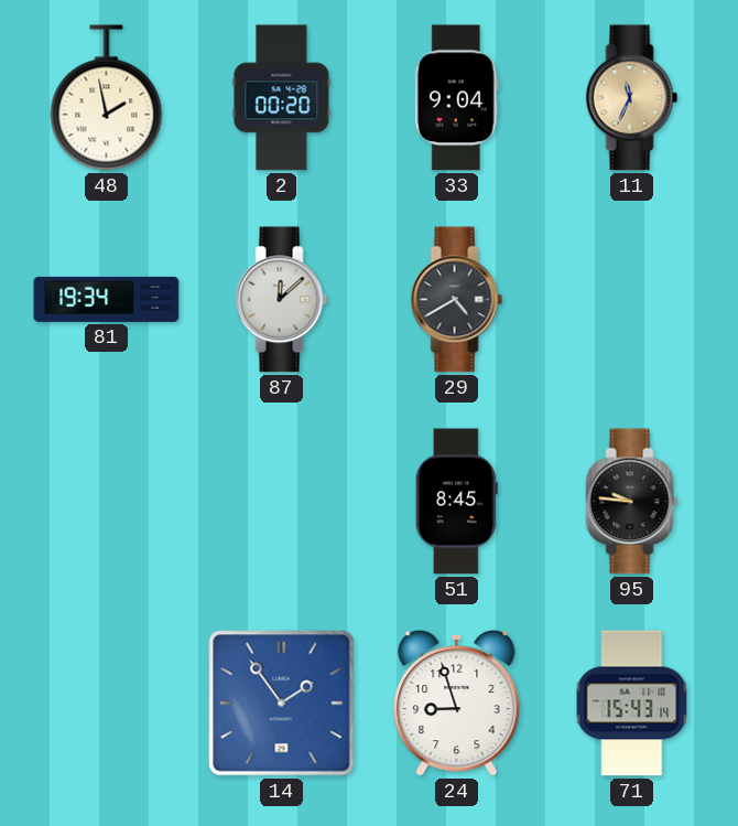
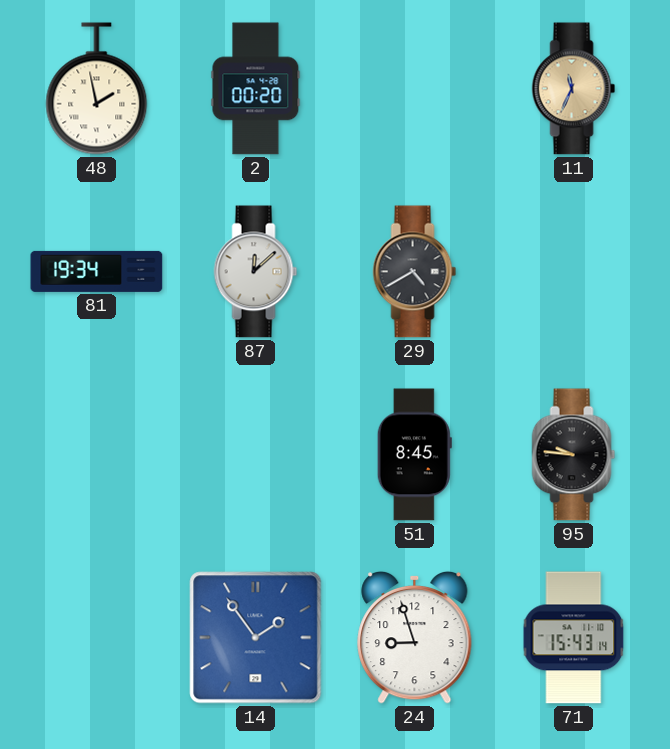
33: 9:04 -> none (456, 98)
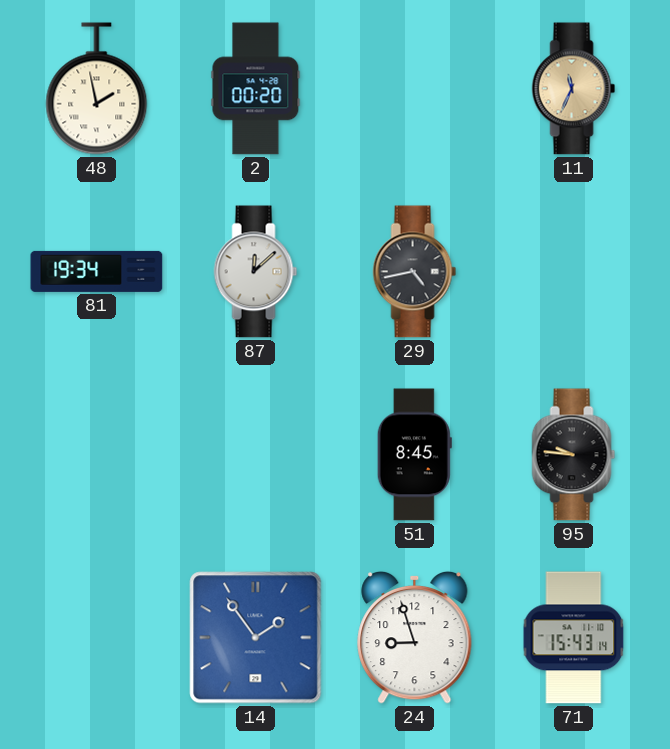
29: 4:40 -> 4:43 (415, 272)
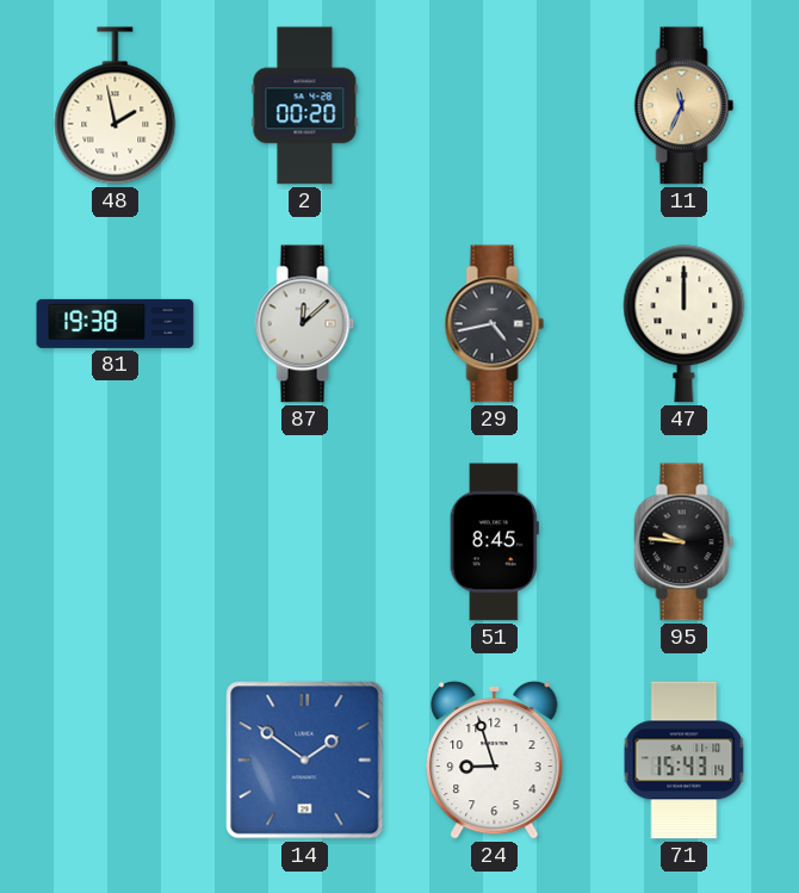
81: 19:34 -> 19:38 (116, 323)
47: none -> 12:00 (685, 324)
14: 1:54 -> 1:51 (305, 761)
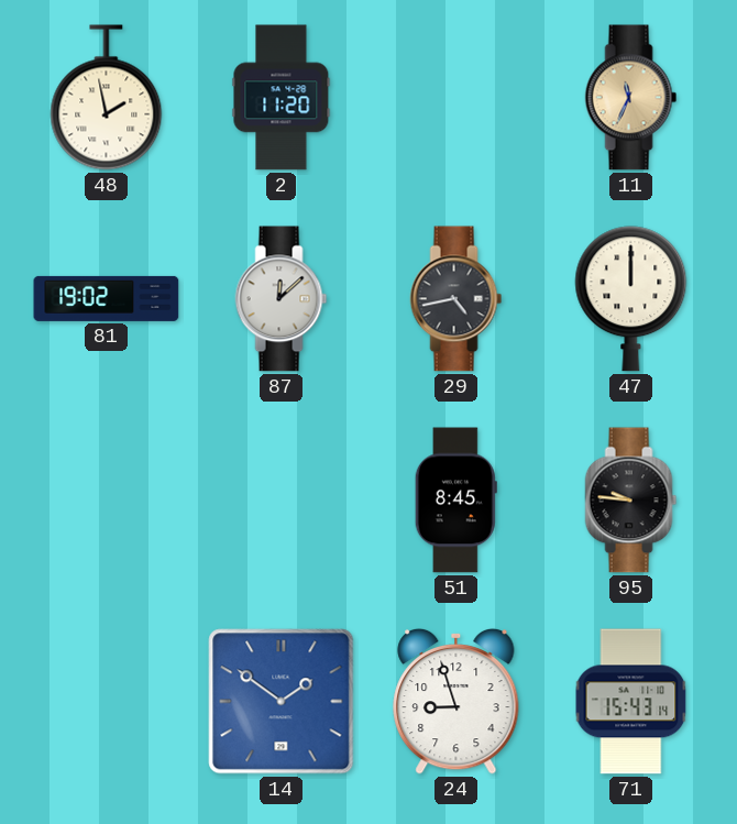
2: 00:20 -> 11:20 (282, 98)
81: 19:38 -> 19:02 (107, 298)
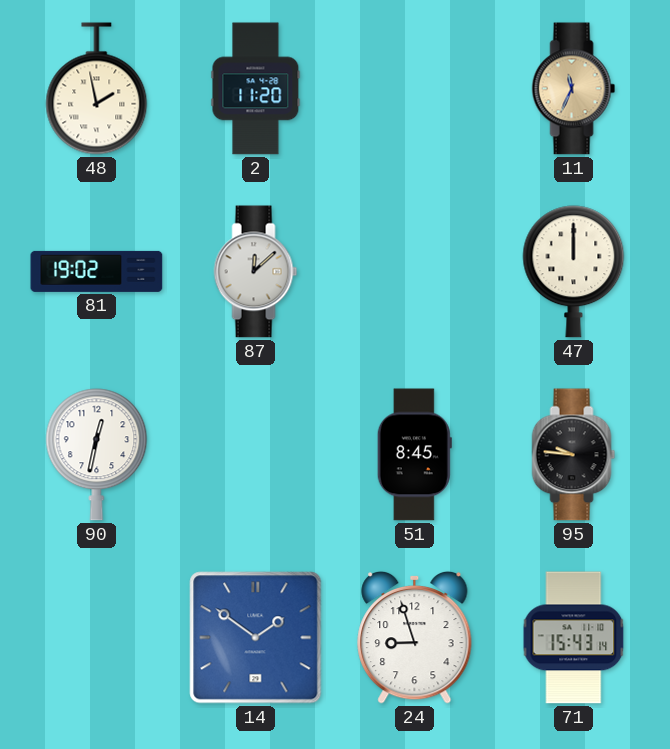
29: 4:43 -> none (457, 299)
90: none -> 12:32 (97, 455)
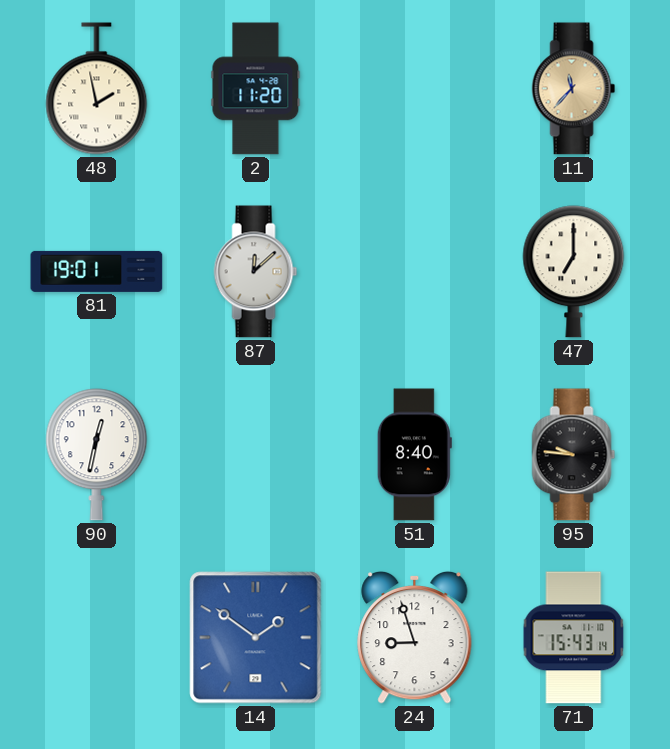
11: 11:34 -> 11:37 (574, 89)
81: 19:02 -> 19:01 (97, 271)
47: 12:00 -> 7:00 (574, 272)
51: 8:45 -> 8:40 (414, 455)
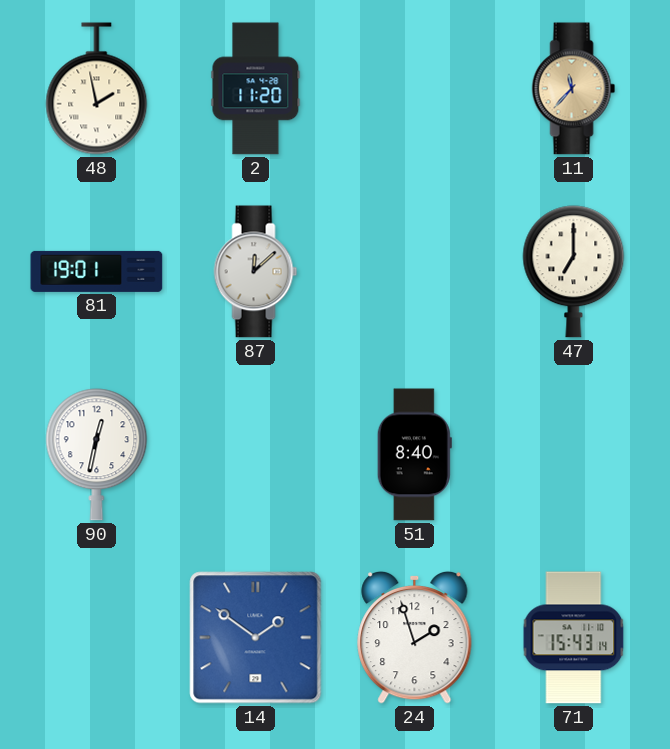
95: 9:46 -> none (574, 455)
24: 8:57 -> 1:57 (415, 637)
